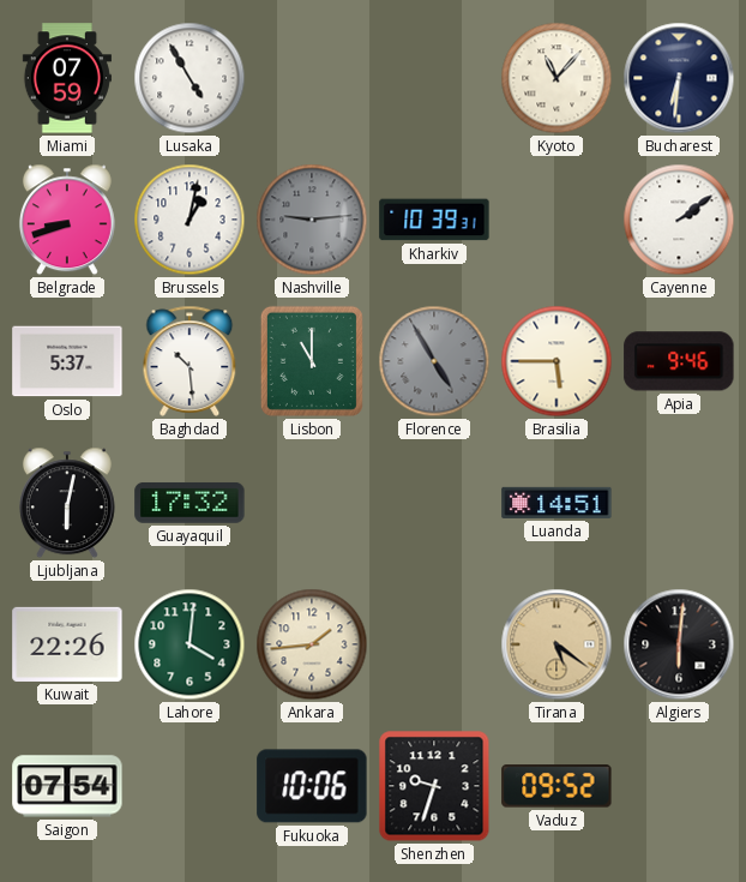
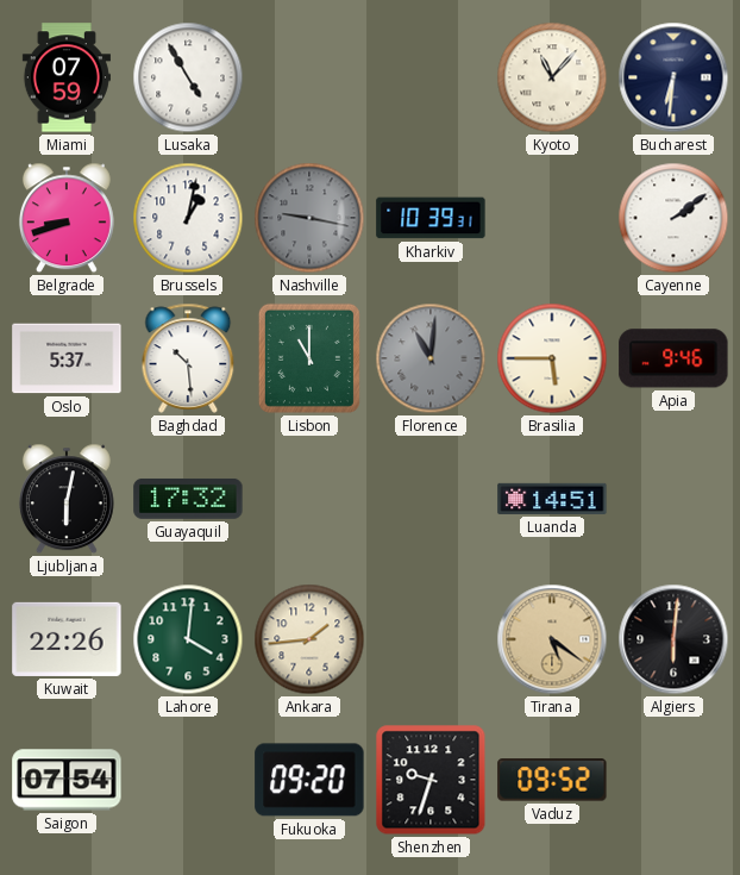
Nashville: 9:14 -> 9:17 (309, 218)
Florence: 4:55 -> 11:01 (431, 358)
Fukuoka: 10:06 -> 09:20 (309, 780)
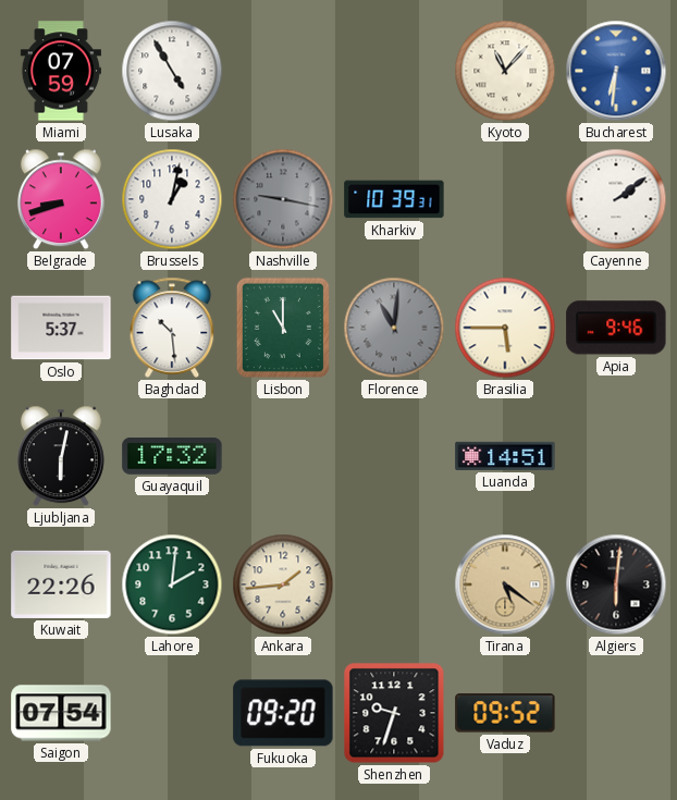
Bucharest dial: navy -> blue (616, 71)
Lahore: 4:01 -> 2:01 (172, 584)
